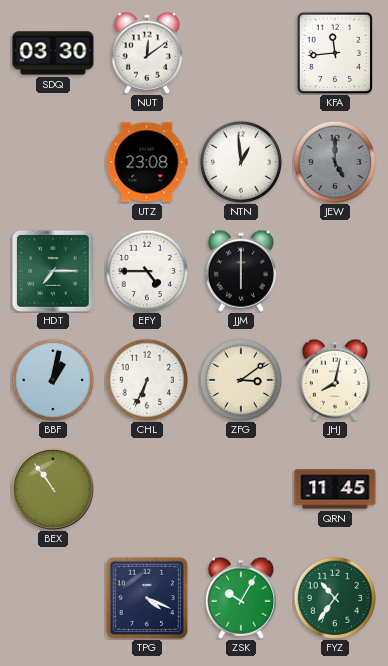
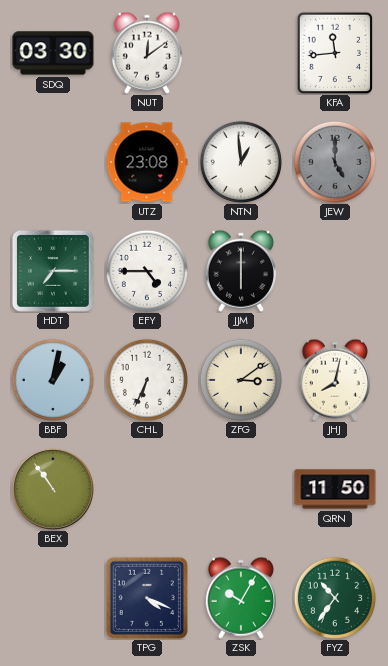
QRN: 11:45 -> 11:50 (335, 489)
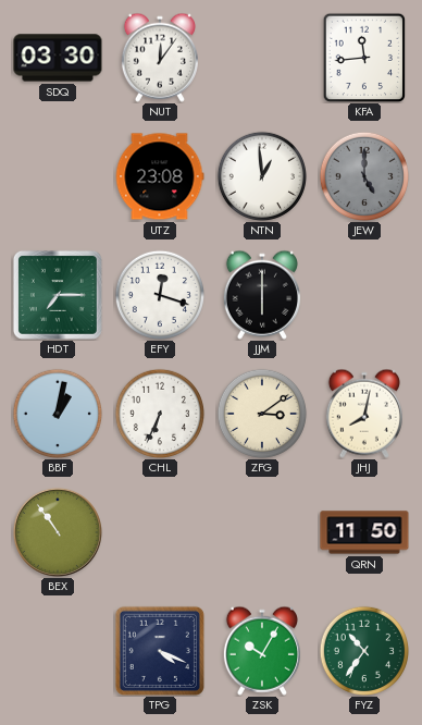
NUT: 12:09 -> 12:06 (160, 58)
EFY: 4:45 -> 12:18 (159, 294)
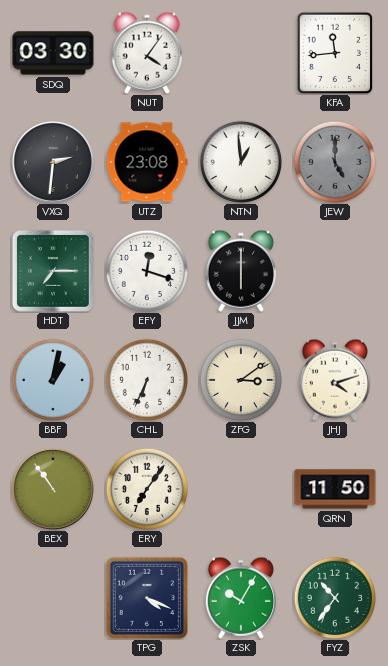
NUT: 12:06 -> 4:06 (147, 53)
VXQ: none -> 2:31 (53, 162)
JHJ: 8:02 -> 4:12 (335, 380)
ERY: none -> 7:06 (146, 488)
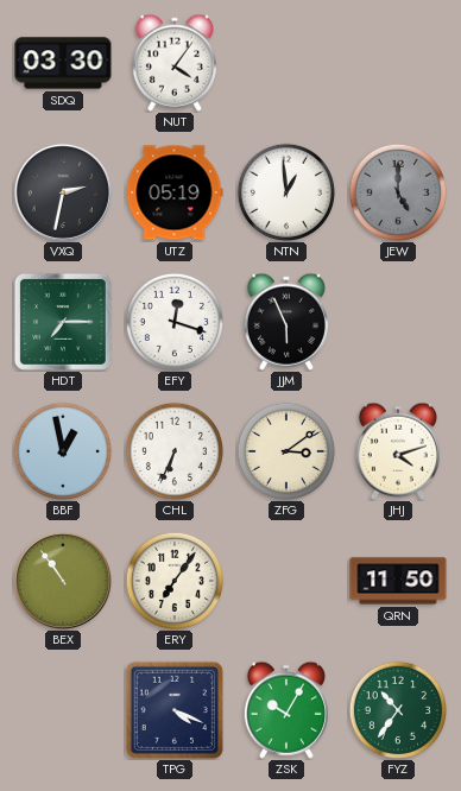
KFA: 11:44 -> none (335, 53)
VXQ: 2:31 -> 2:32 (63, 192)
UTZ: 23:08 -> 05:19 (175, 192)
JJM: 6:00 -> 5:56 (286, 322)
BBF: 1:02 -> 12:58 (62, 450)
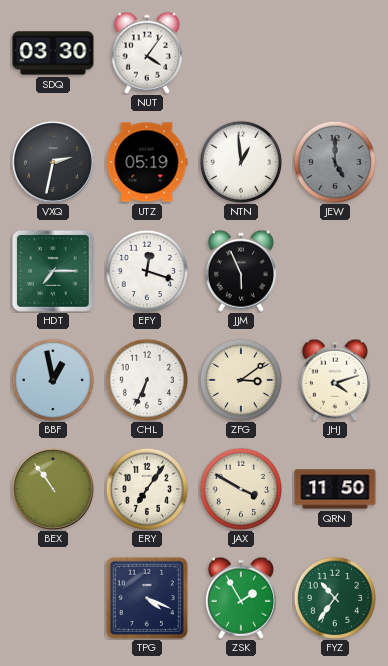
JAX: none -> 3:50 (240, 488)
ZSK: 10:05 -> 1:55 (241, 598)
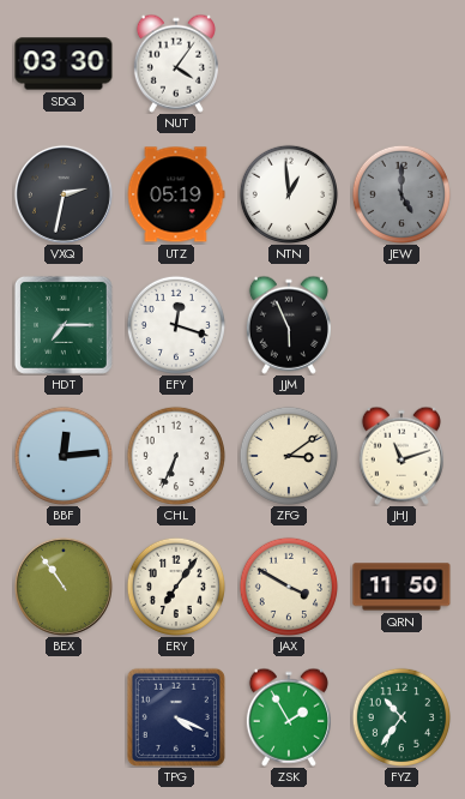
BBF: 12:58 -> 12:14 (62, 455)
JHJ: 4:12 -> 11:12 (401, 456)
